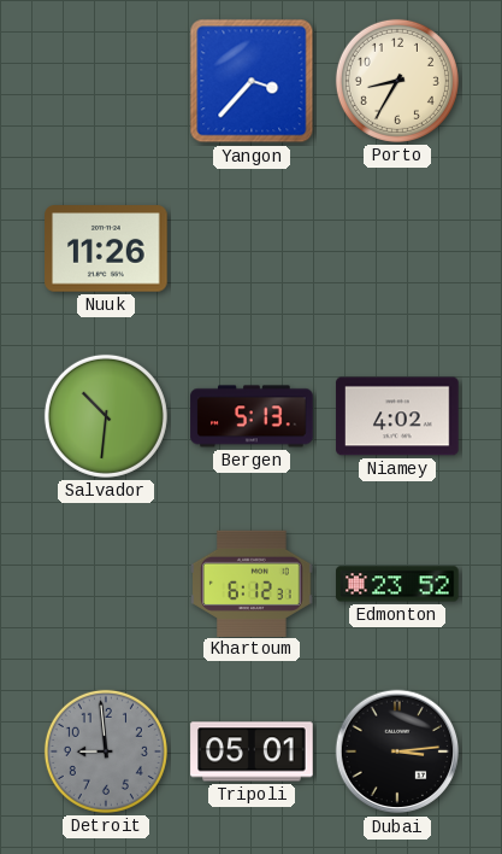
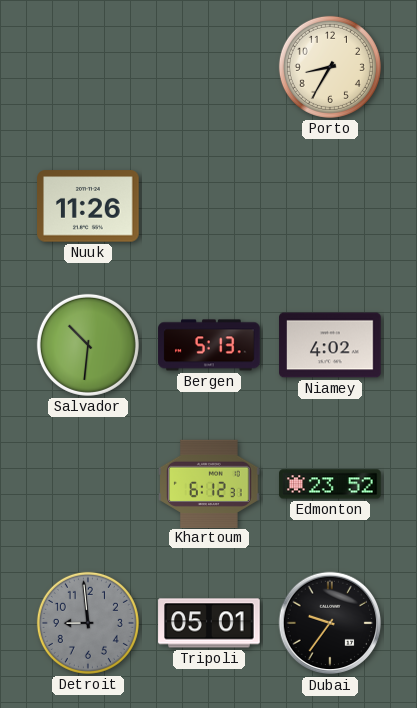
Yangon: 3:37 -> none (252, 81)
Dubai: 3:14 -> 9:36 (330, 623)
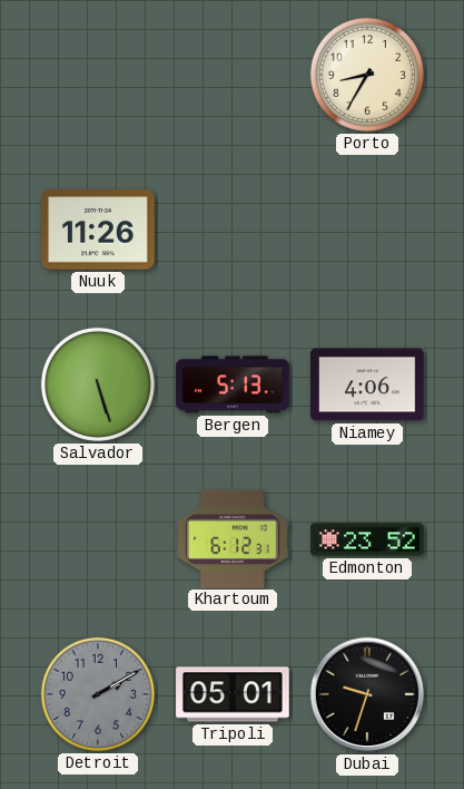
Salvador: 10:31 -> 5:27 (98, 384)
Niamey: 4:02 -> 4:06 (367, 384)
Detroit: 8:59 -> 2:10 (98, 694)
Dubai: 9:36 -> 9:33 (367, 694)
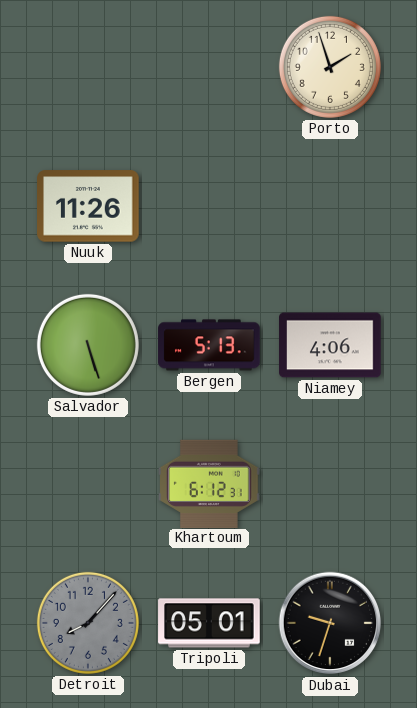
Porto: 8:35 -> 1:57 (330, 67)
Edmonton: 23:52 -> none (367, 539)
Detroit: 2:10 -> 8:07 (88, 623)
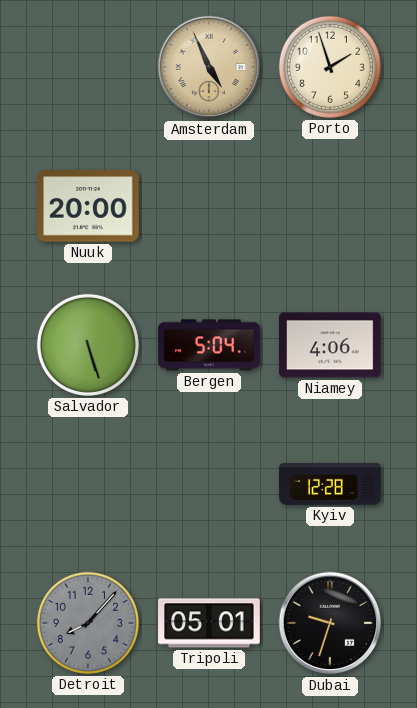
Amsterdam: none -> 4:56 (209, 67)
Nuuk: 11:26 -> 20:00 (88, 206)
Bergen: 5:13 -> 5:04 (209, 345)
Khartoum: 6:12 -> none (209, 483)
Kyiv: none -> 12:28 (330, 485)
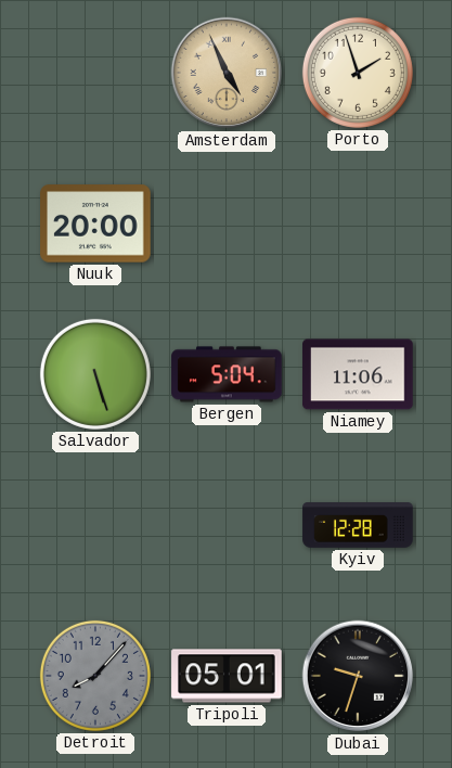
Niamey: 4:06 -> 11:06 (358, 374)
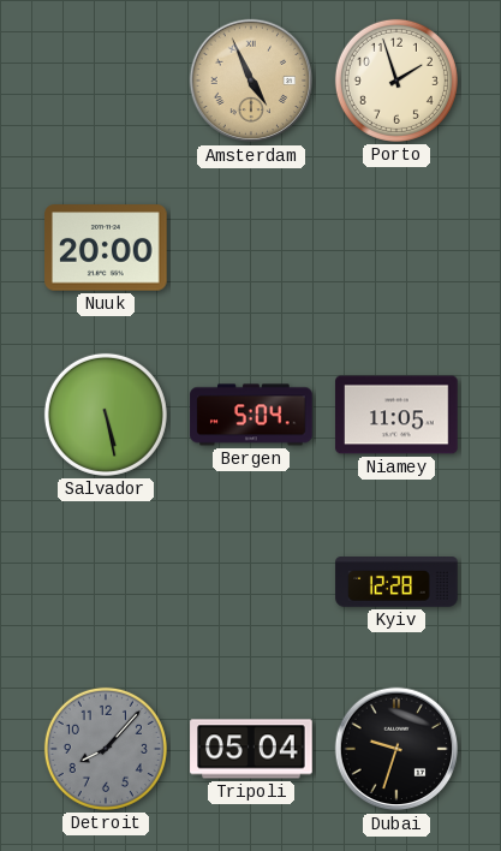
Salvador: 5:27 -> 5:28 (106, 415)
Niamey: 11:06 -> 11:05 (396, 415)
Tripoli: 05:01 -> 05:04 (251, 749)
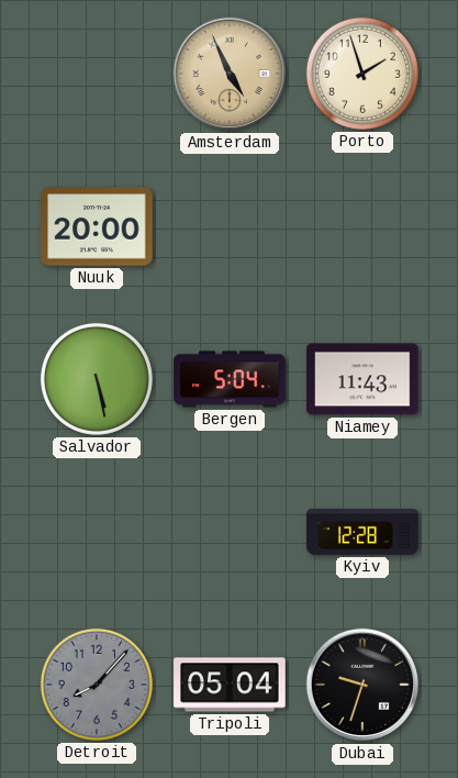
Niamey: 11:05 -> 11:43 (362, 379)
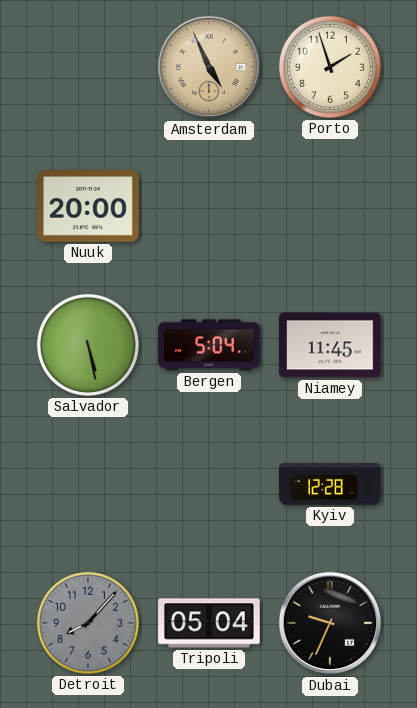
Niamey: 11:43 -> 11:45 (330, 345)
Dubai: 9:33 -> 9:34 (330, 623)
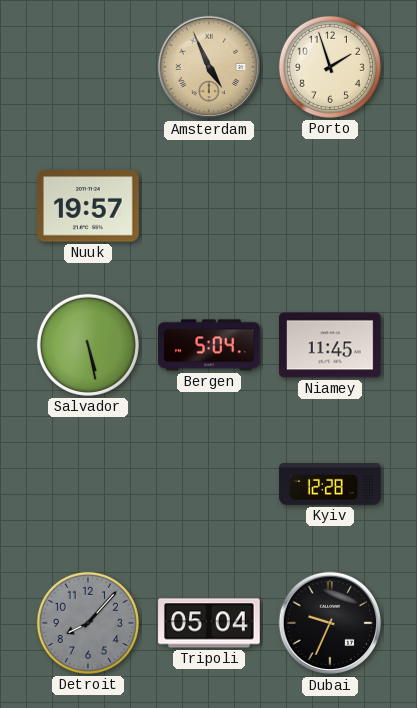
Nuuk: 20:00 -> 19:57 (88, 206)
